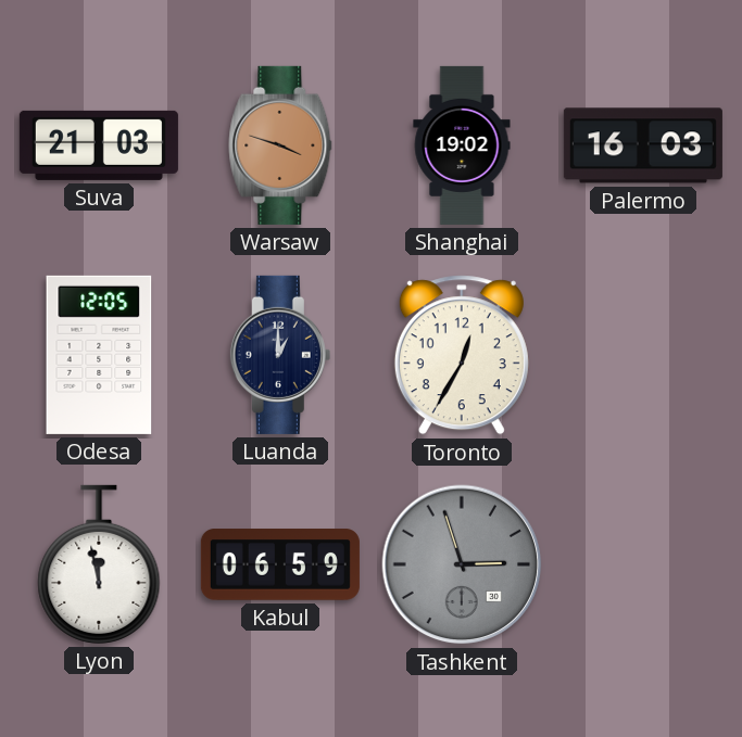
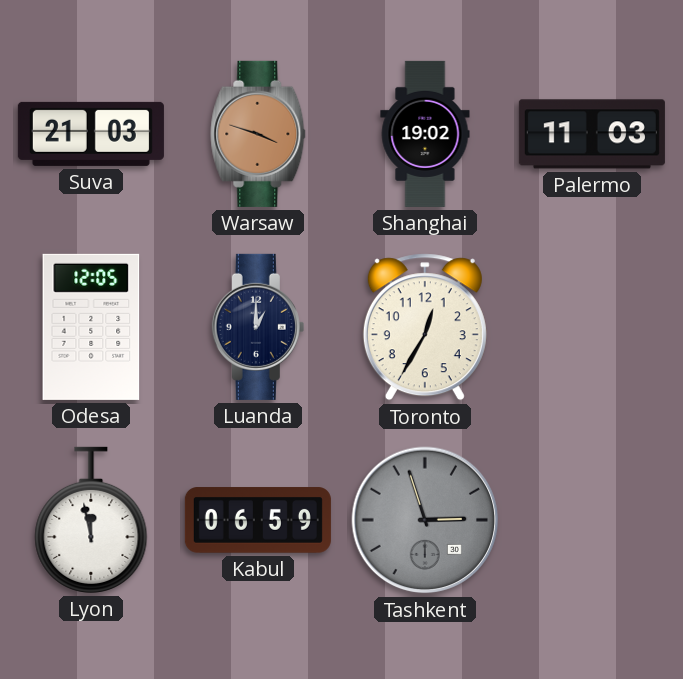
Palermo: 16:03 -> 11:03 (592, 134)
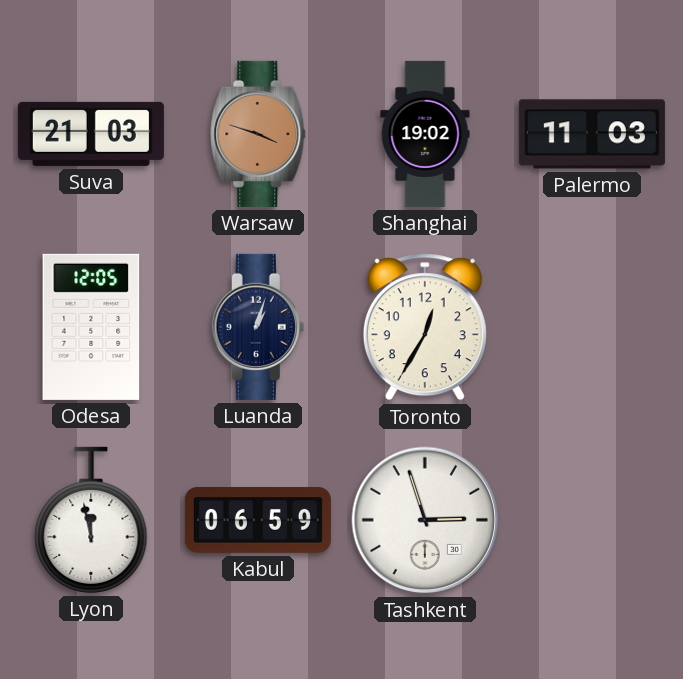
Luanda: 1:00 -> 1:03 (258, 327)
Tashkent dial: grey -> white (425, 520)
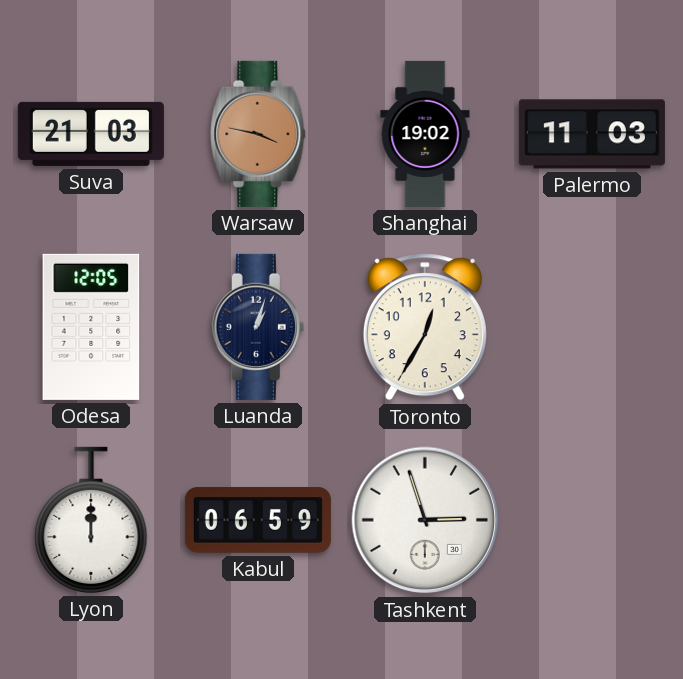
Warsaw: 3:48 -> 3:47 (258, 134)
Lyon: 11:58 -> 12:00 (91, 520)
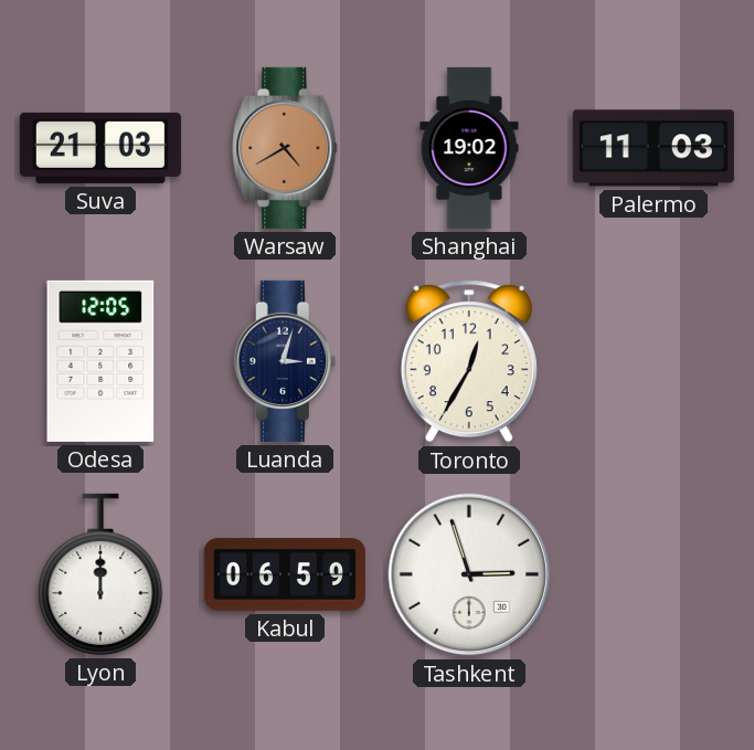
Warsaw: 3:47 -> 4:40 (285, 148)
Luanda: 1:03 -> 3:03 (285, 361)
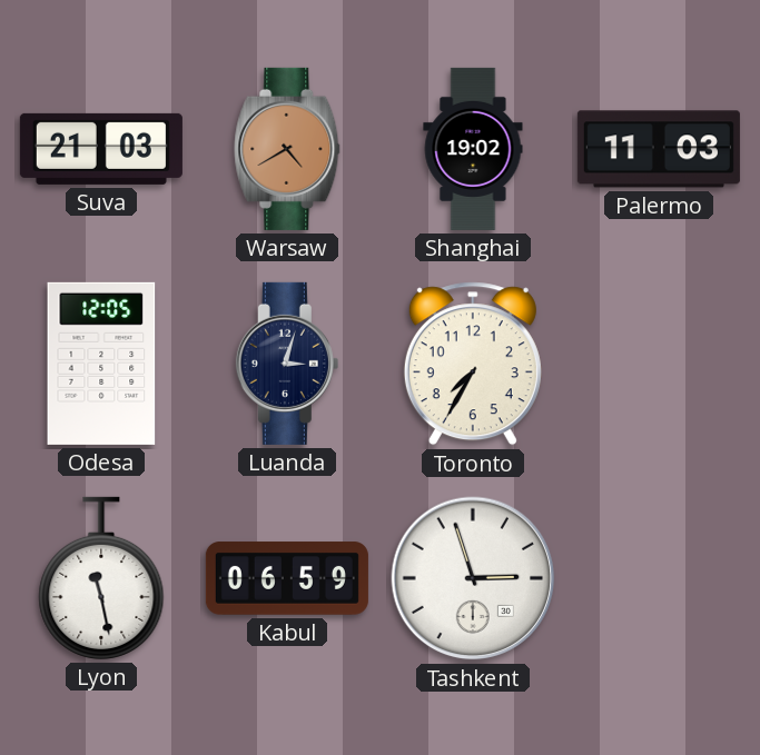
Toronto: 12:35 -> 7:35 (473, 364)
Lyon: 12:00 -> 11:28 (101, 578)
